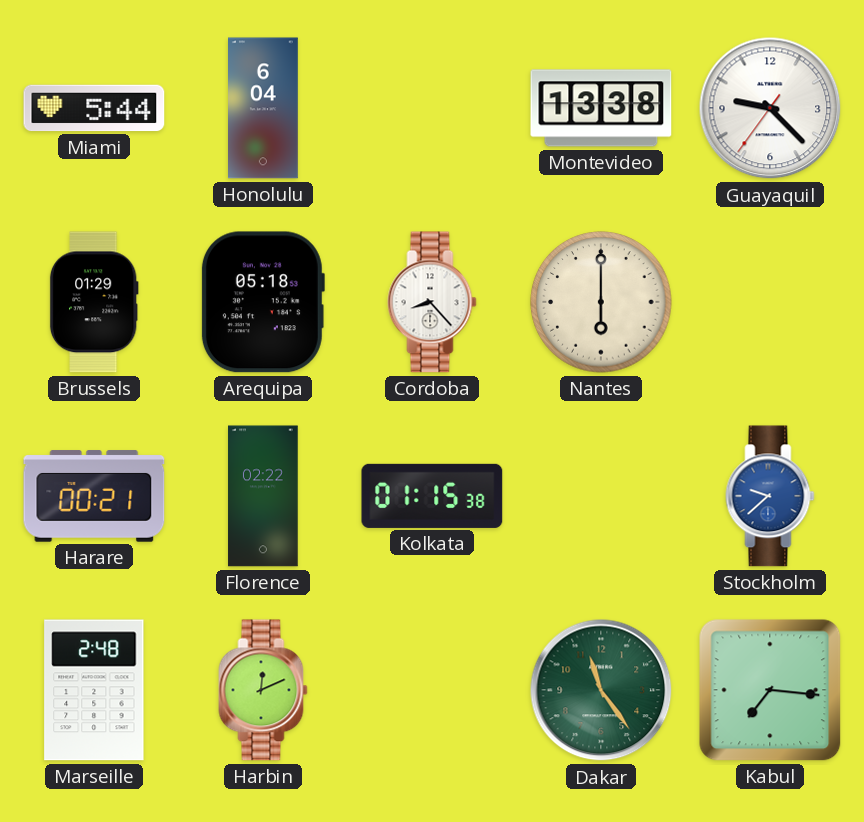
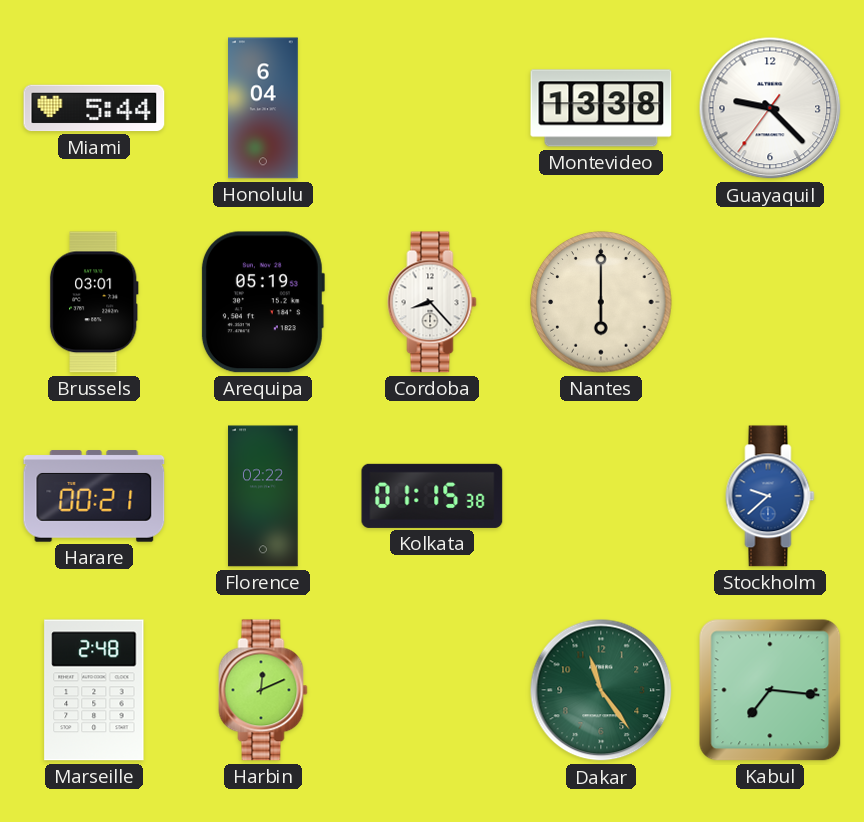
Brussels: 01:29 -> 03:01 (94, 302)
Arequipa: 05:18 -> 05:19 (262, 302)
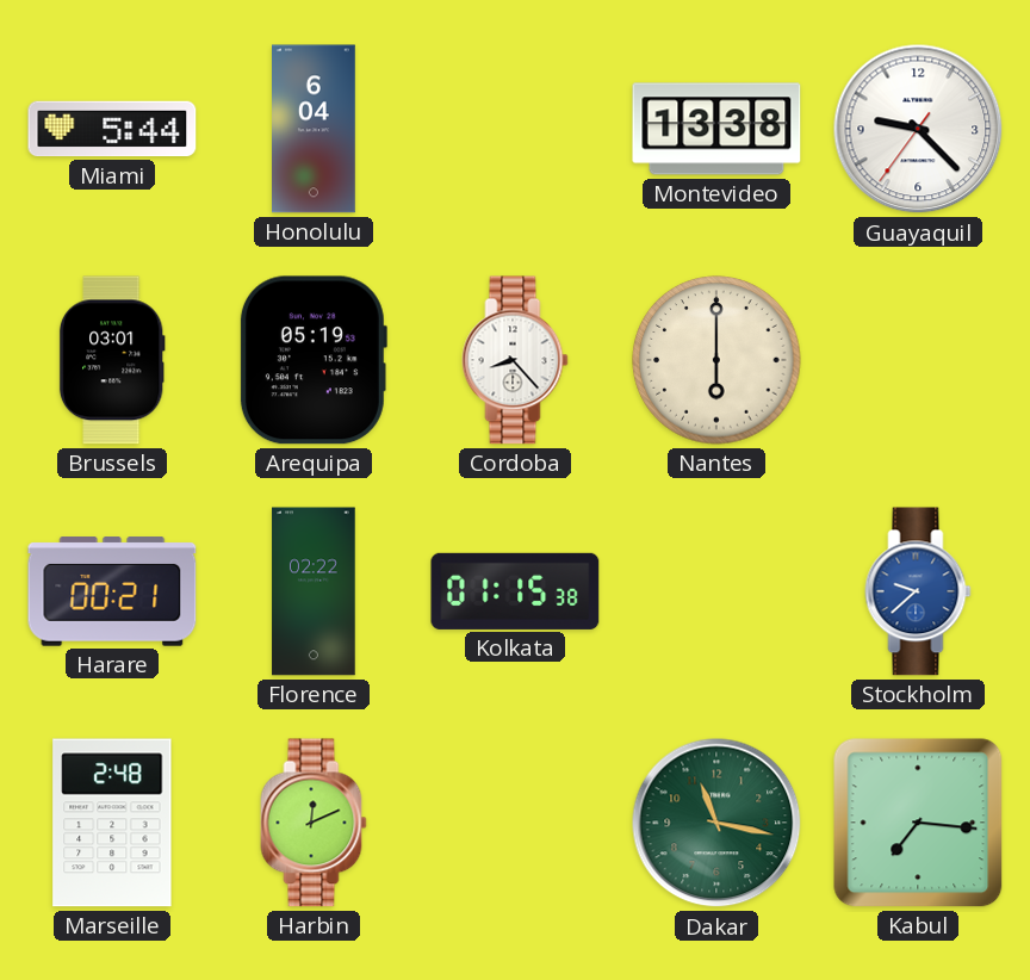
Dakar: 11:24 -> 11:17 (716, 823)
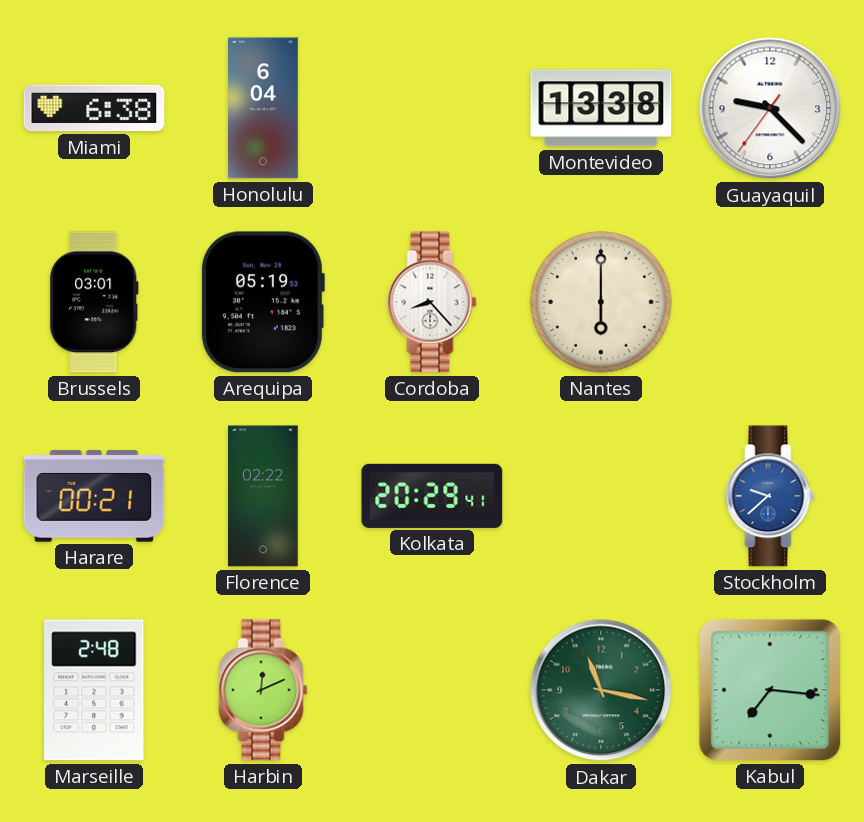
Miami: 5:44 -> 6:38 (94, 108)
Kolkata: 01:15 -> 20:29 (432, 496)
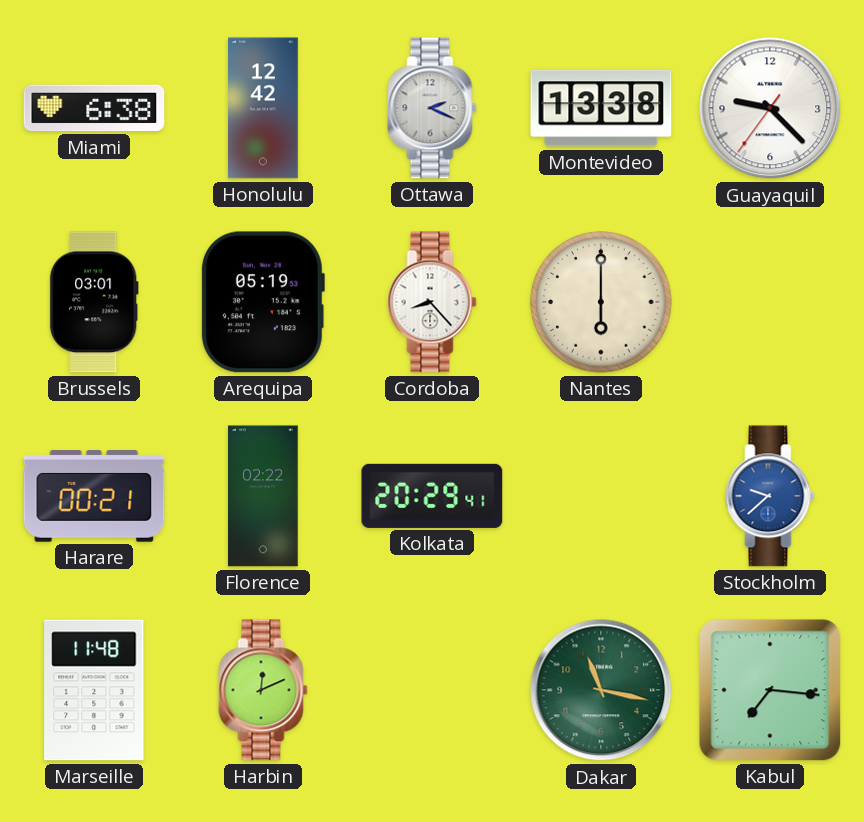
Honolulu: 6:04 -> 12:42 (264, 108)
Ottawa: none -> 2:19 (432, 108)
Marseille: 2:48 -> 11:48 (94, 690)
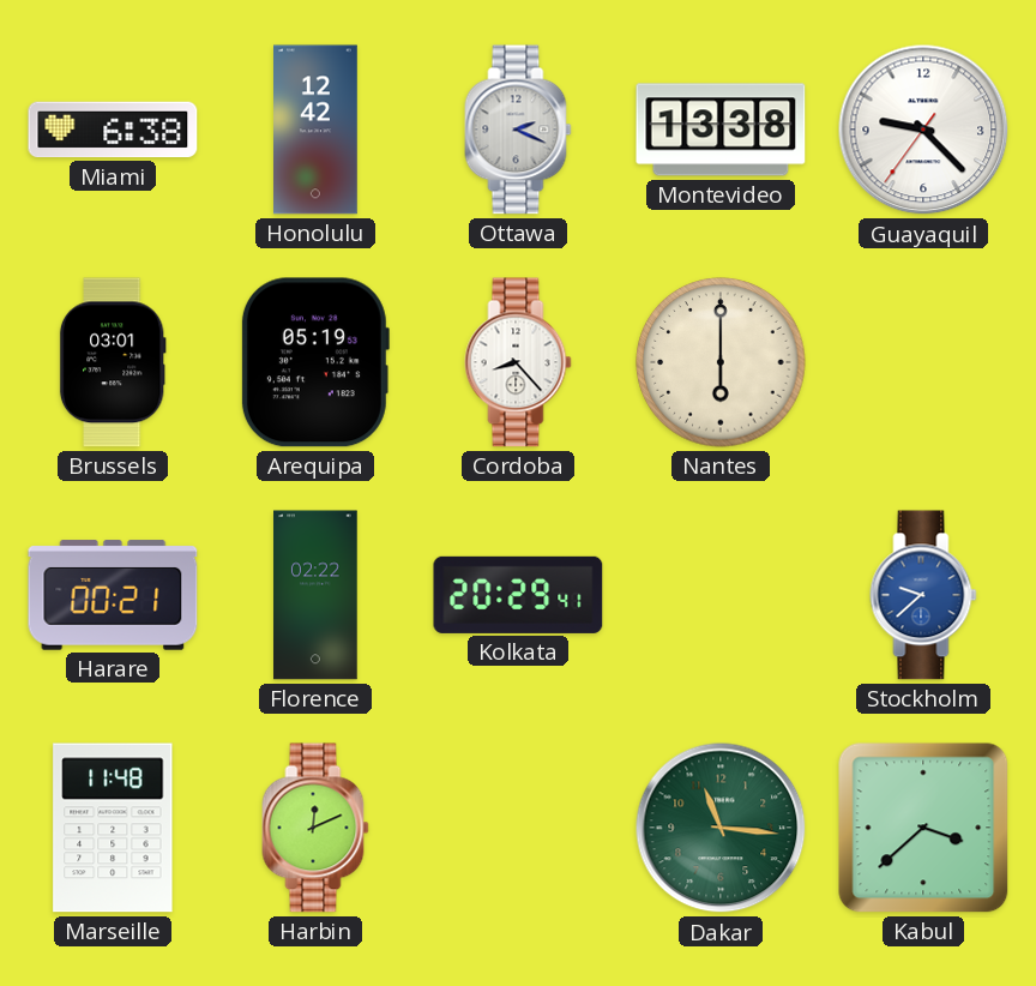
Dakar: 11:17 -> 11:16 (721, 828)
Kabul: 7:16 -> 3:38 (923, 828)
